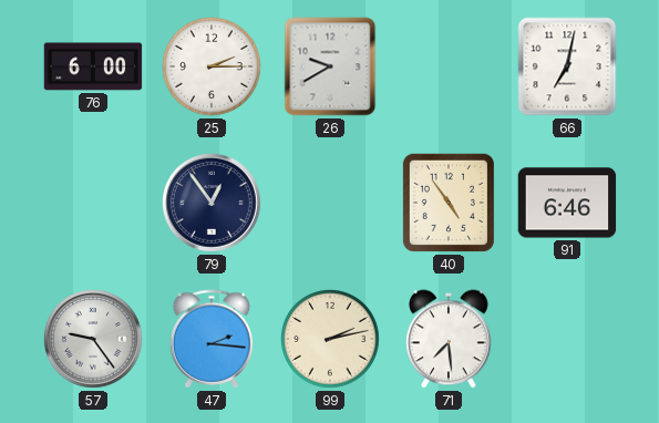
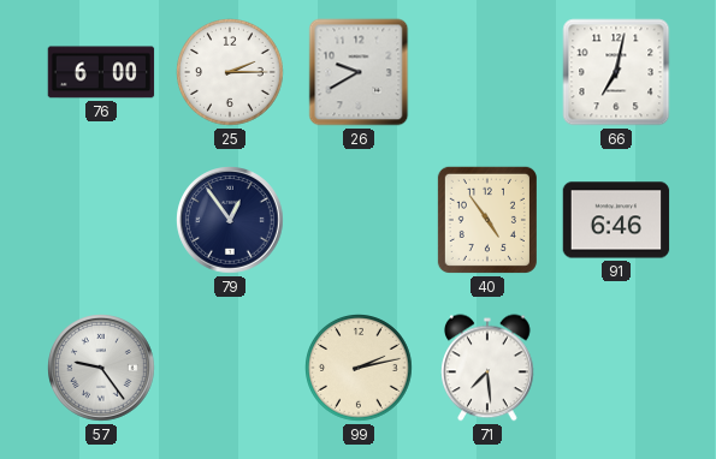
47: 2:16 -> none (212, 339)
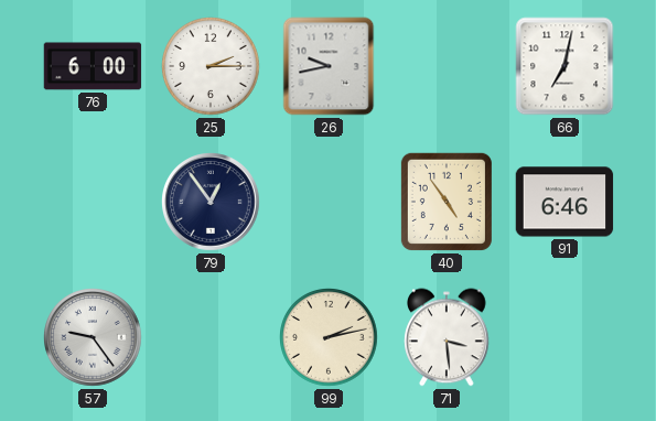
26: 9:40 -> 9:43 (329, 66)
71: 7:29 -> 3:29 (447, 337)
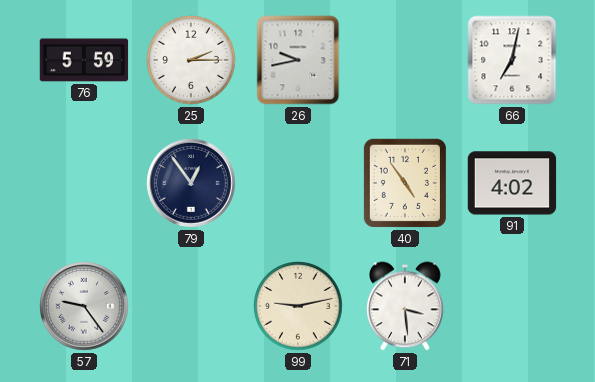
76: 6:00 -> 5:59 (84, 60)
91: 6:46 -> 4:02 (512, 183)
99: 2:13 -> 9:13 (299, 307)
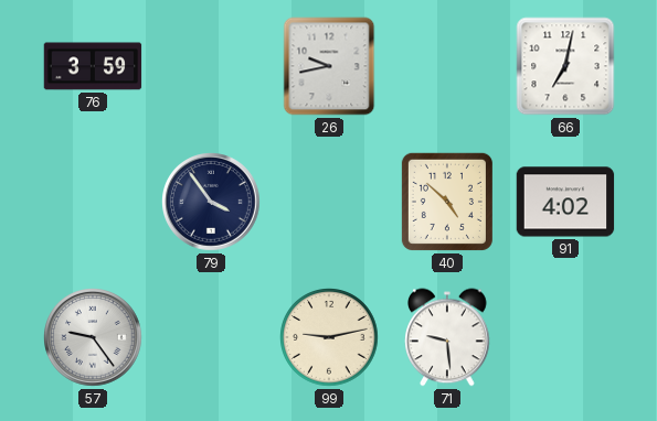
76: 5:59 -> 3:59 (93, 66)
25: 2:15 -> none (192, 61)
79: 12:54 -> 3:54 (212, 203)
40: 4:54 -> 4:52 (447, 202)
71: 3:29 -> 9:29 (447, 337)
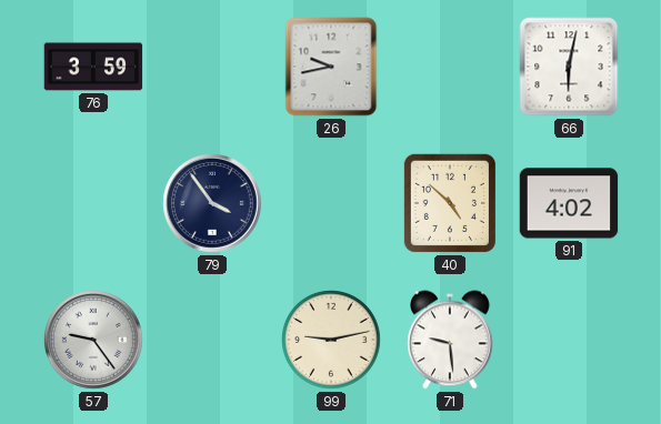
66: 7:02 -> 6:02 (569, 67)
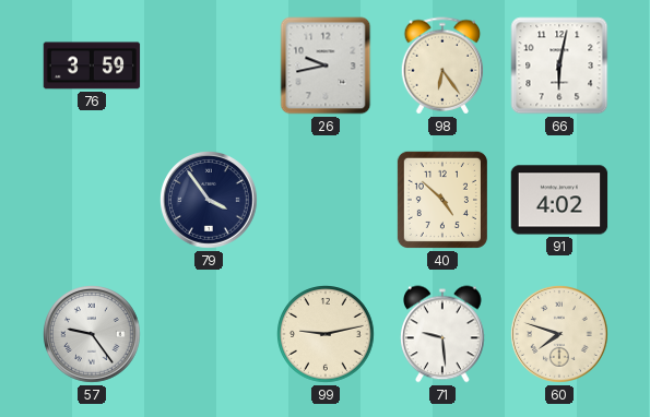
98: none -> 6:24 (442, 65)
60: none -> 7:48 (560, 335)
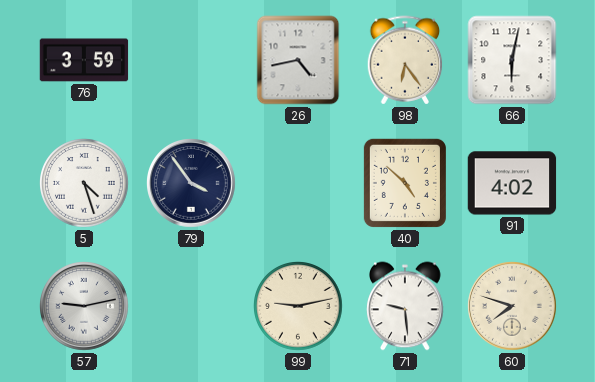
26: 9:43 -> 4:43 (298, 60)
5: none -> 4:27 (85, 184)
57: 9:24 -> 9:13 (85, 307)
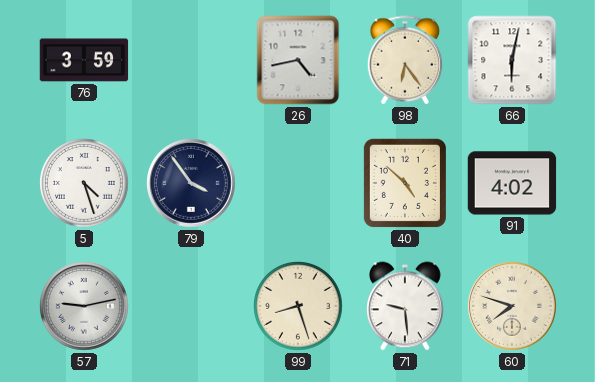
99: 9:13 -> 8:27 (299, 307)
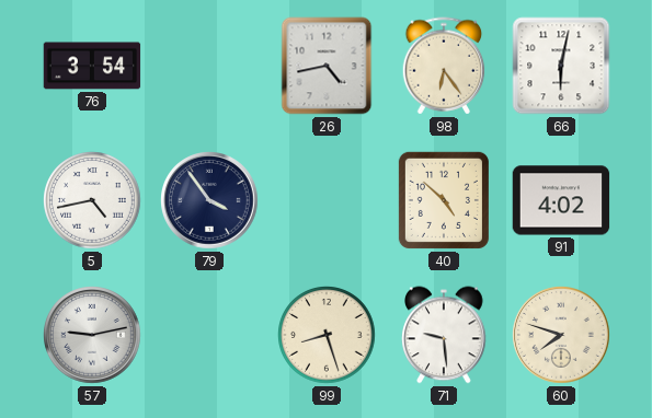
76: 3:59 -> 3:54 (92, 66)
5: 4:27 -> 4:43 (93, 201)
